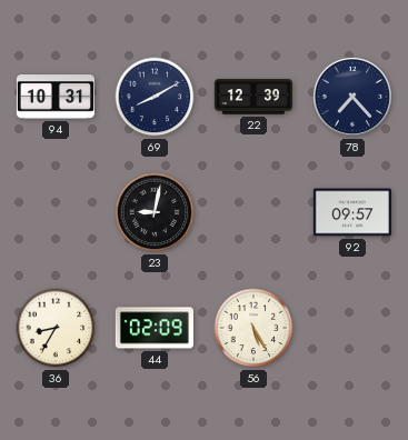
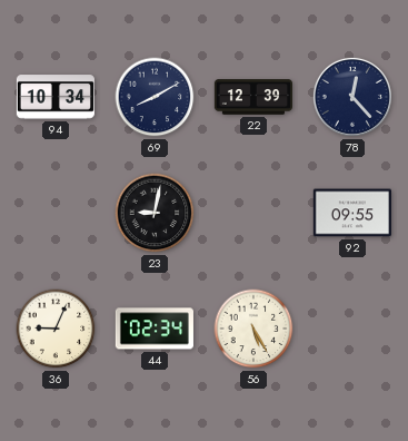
94: 10:31 -> 10:34 (56, 97)
78: 7:23 -> 12:23 (352, 97)
92: 09:57 -> 09:55 (352, 213)
36: 8:35 -> 9:04 (56, 329)
44: 02:09 -> 02:34 (155, 329)
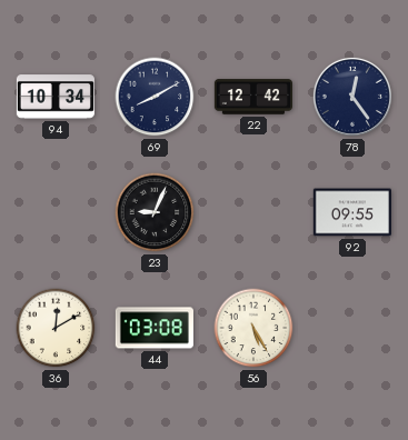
22: 12:39 -> 12:42 (252, 97)
78: 12:23 -> 12:24 (352, 97)
23: 9:02 -> 9:04 (155, 212)
36: 9:04 -> 12:10 (56, 328)
44: 02:34 -> 03:08 (155, 328)
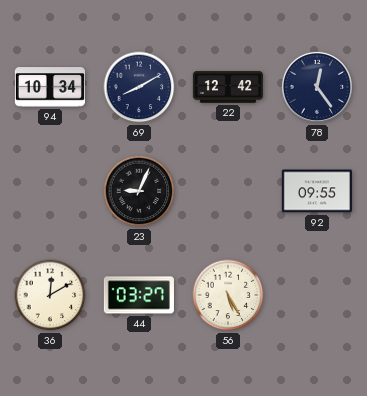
44: 03:08 -> 03:27 (139, 295)
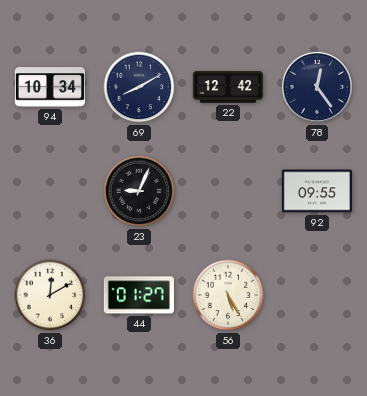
44: 03:27 -> 01:27 (139, 295)
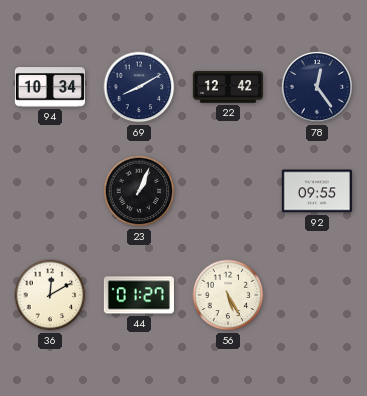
23: 9:04 -> 1:04 (139, 191)
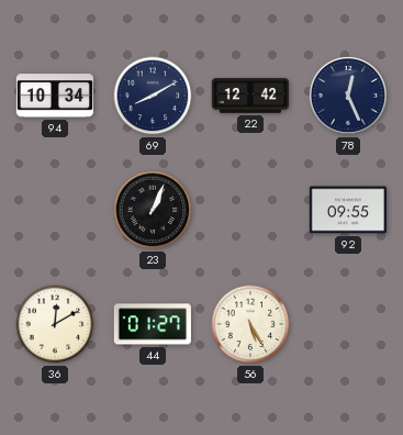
78: 12:24 -> 12:26 (348, 96)
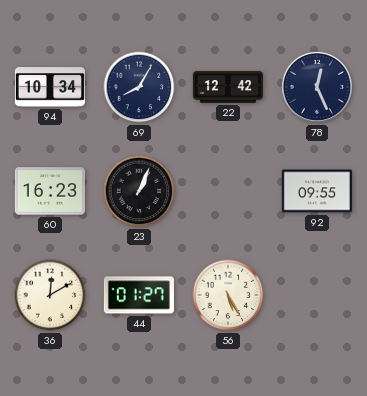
69: 8:10 -> 8:05 (139, 87)
60: none -> 16:23 (50, 191)
